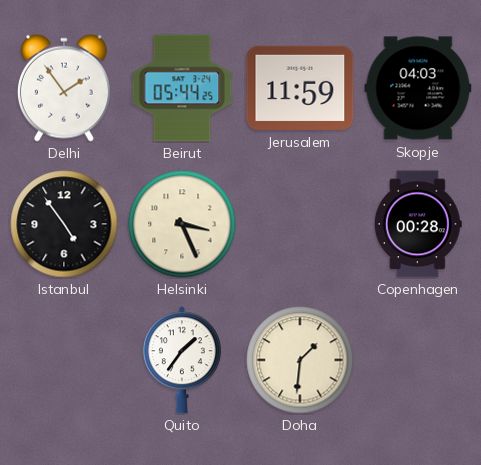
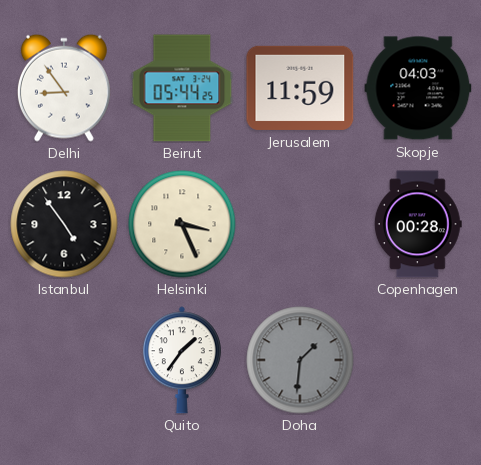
Delhi: 1:54 -> 8:54 (64, 88)
Doha dial: cream -> grey (300, 360)
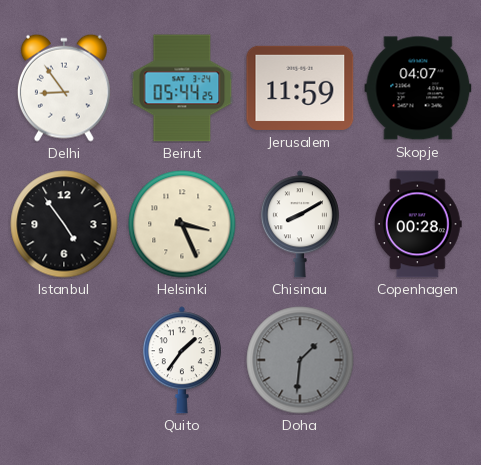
Skopje: 04:03 -> 04:07 (418, 88)
Chisinau: none -> 8:10 (300, 224)
